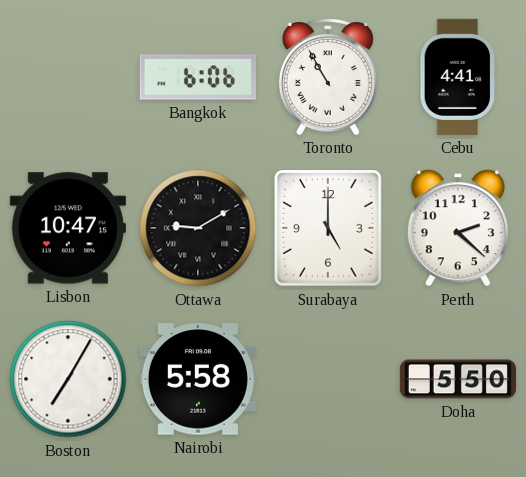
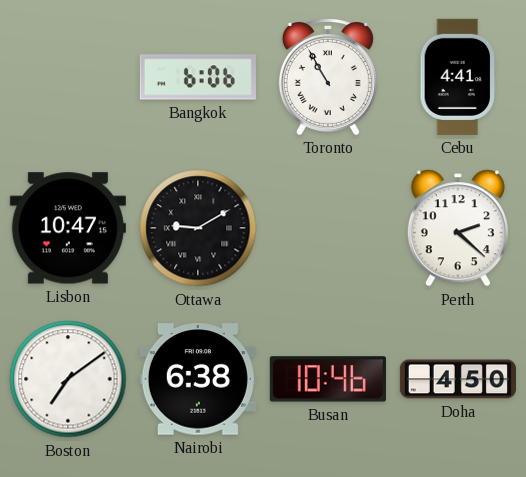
Surabaya: 5:00 -> none (329, 228)
Boston: 7:05 -> 7:09 (68, 379)
Nairobi: 5:58 -> 6:38 (198, 379)
Busan: none -> 10:46 (328, 379)
Doha: 5:50 -> 4:50 (458, 379)
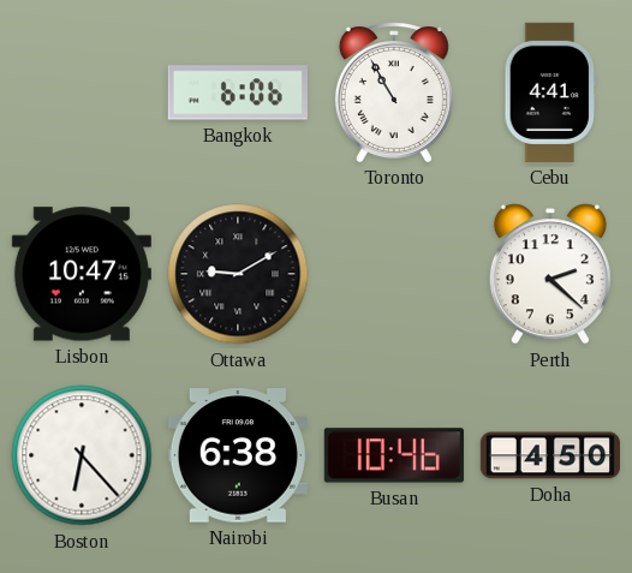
Boston: 7:09 -> 6:23 (82, 455)
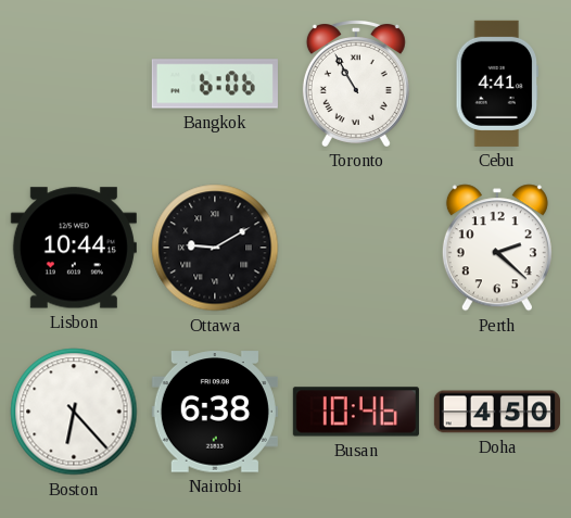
Lisbon: 10:47 -> 10:44 (74, 248)
